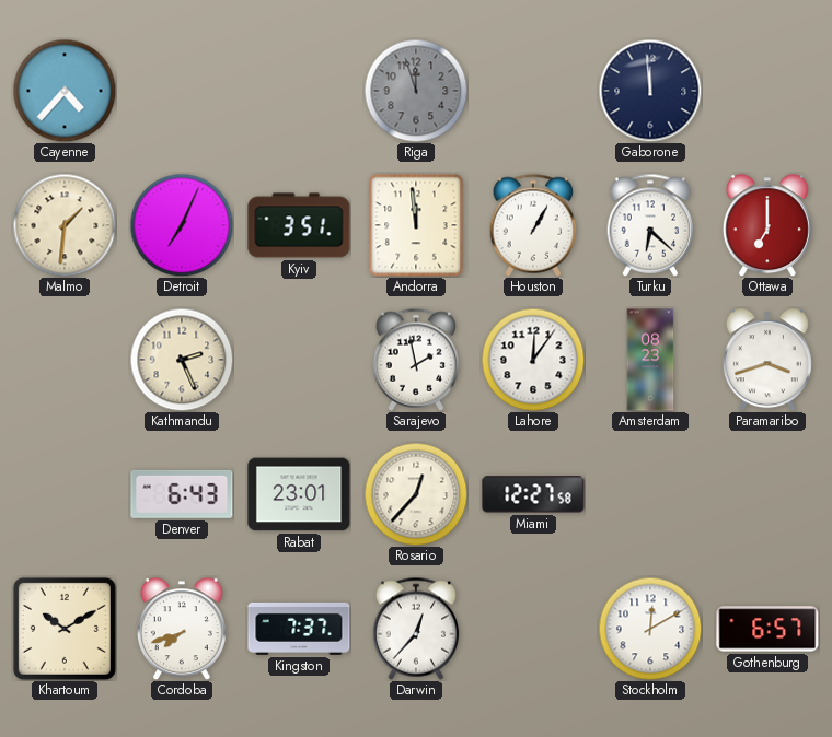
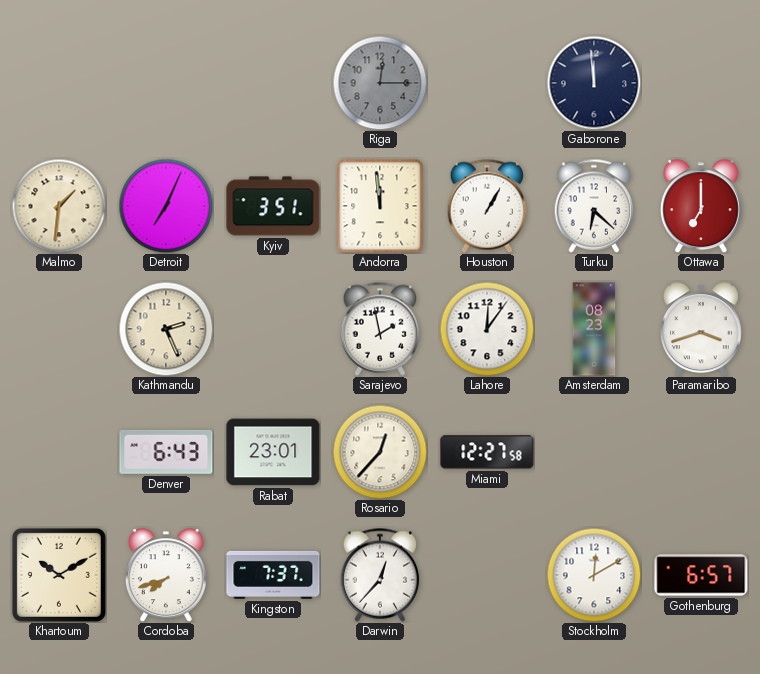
Cayenne: 4:37 -> none (65, 91)
Riga: 11:57 -> 12:15 (380, 83)
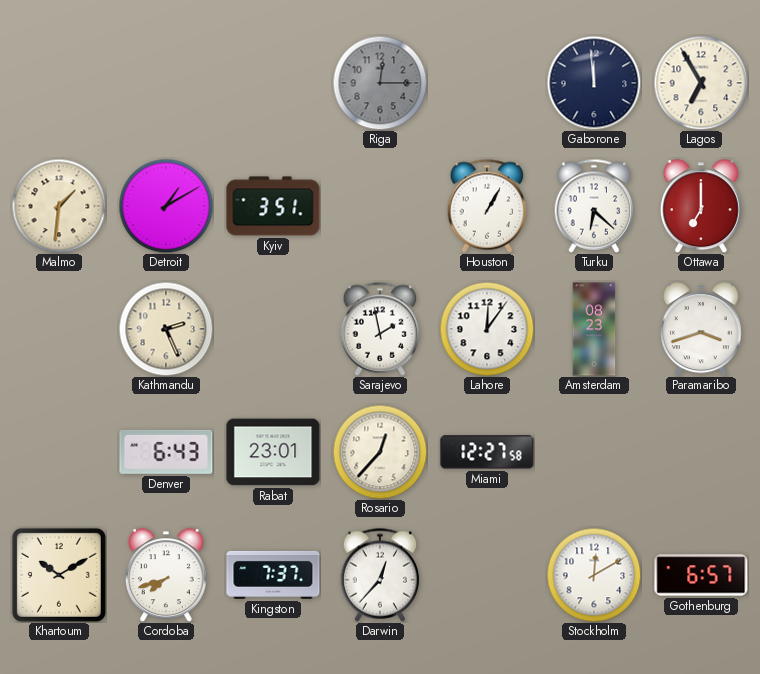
Lagos: none -> 6:55 (701, 83)
Detroit: 7:04 -> 1:10 (166, 206)
Andorra: 11:59 -> none (380, 206)
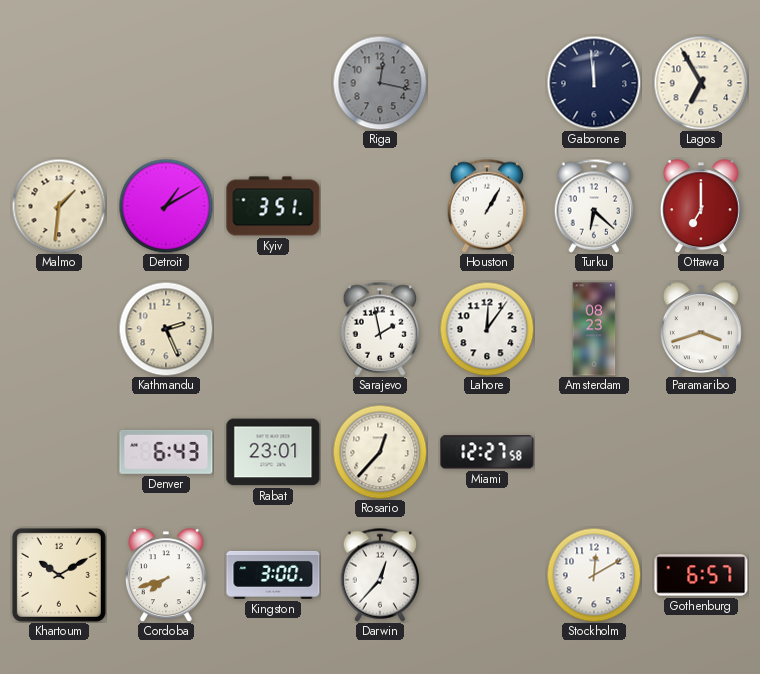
Riga: 12:15 -> 12:17 (380, 83)
Kingston: 7:37 -> 3:00 (273, 575)
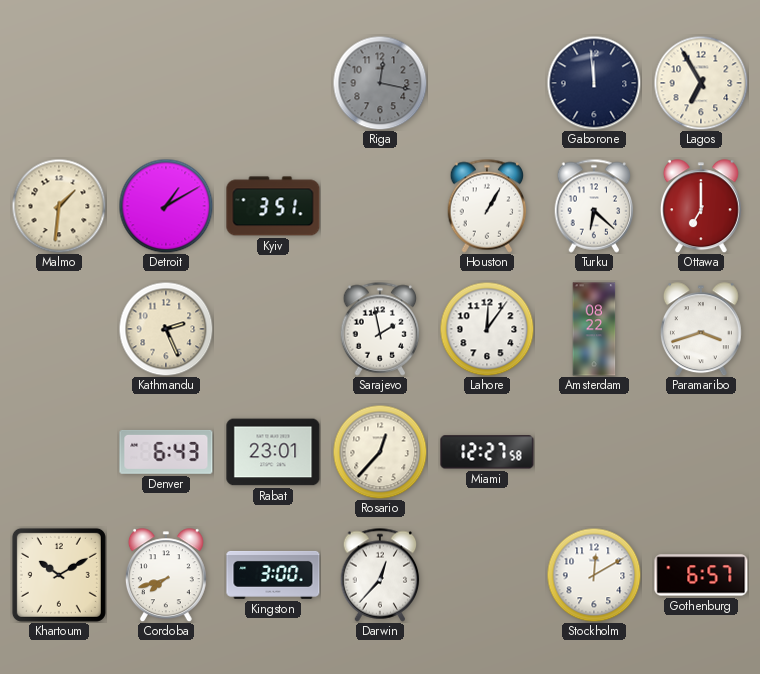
Amsterdam: 08:23 -> 08:22 (594, 329)
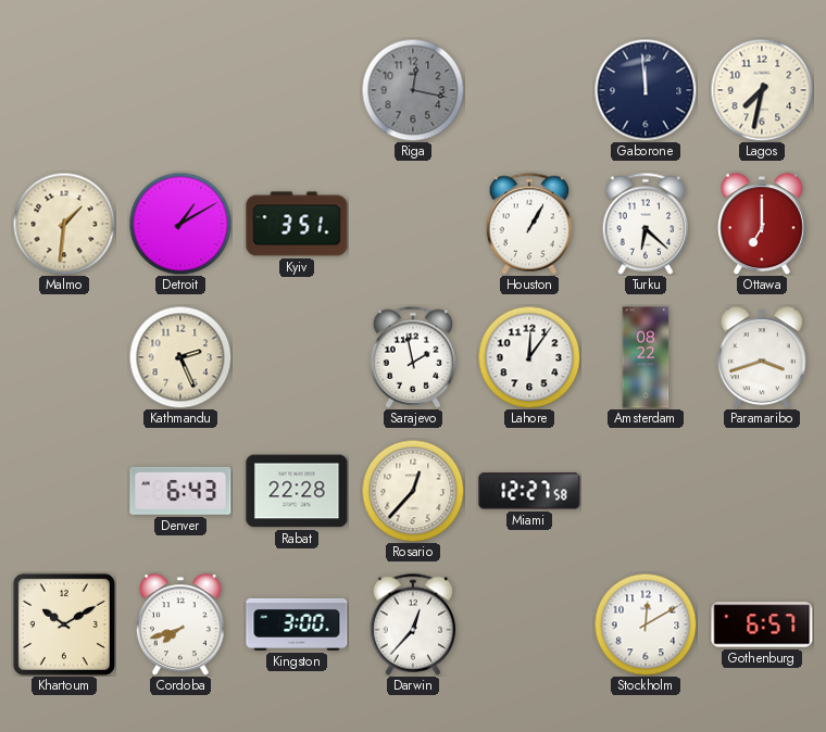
Lagos: 6:55 -> 7:32 (762, 90)
Rabat: 23:01 -> 22:28 (297, 491)
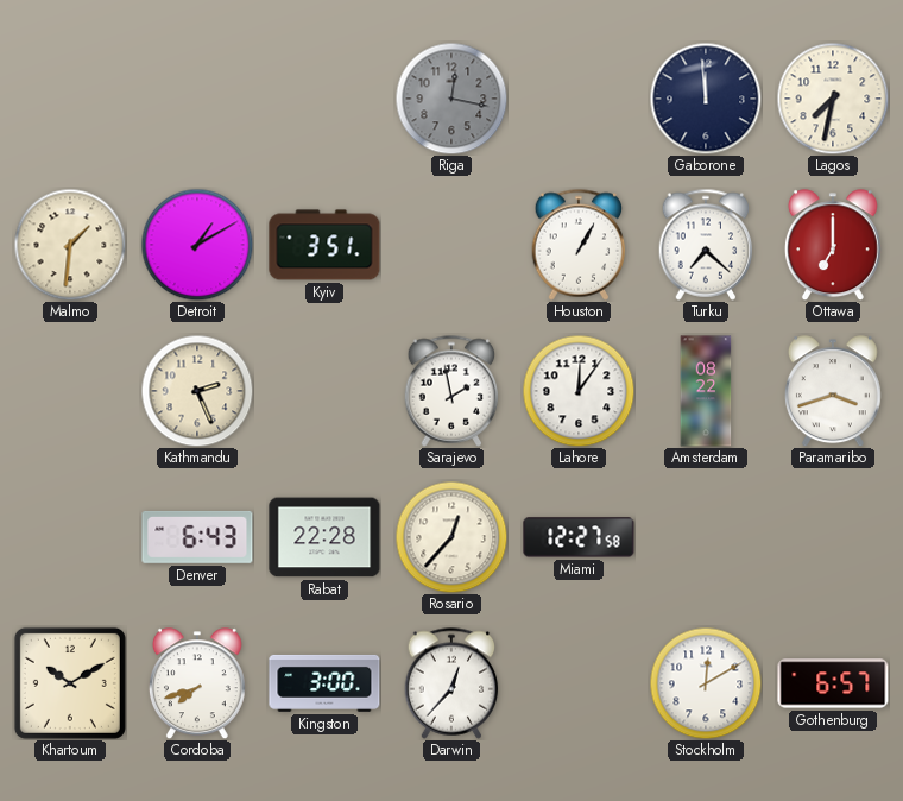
Turku: 6:22 -> 7:22 (706, 245)
